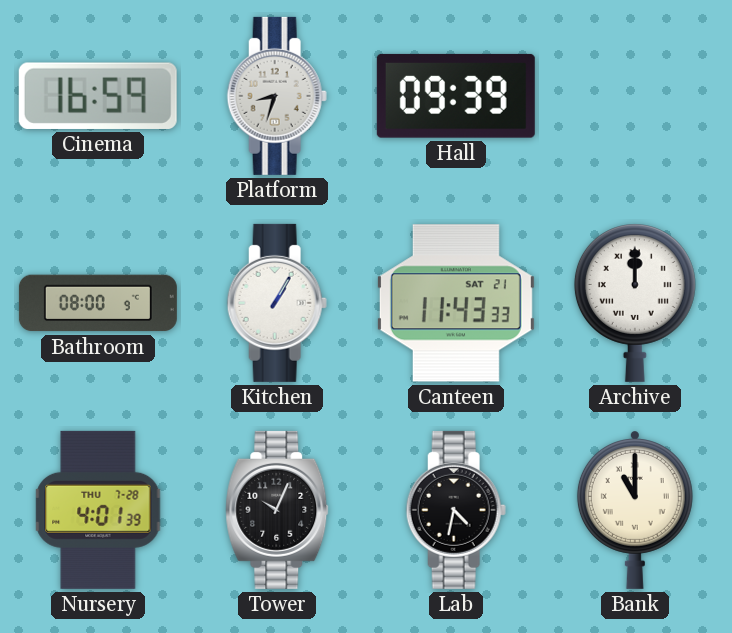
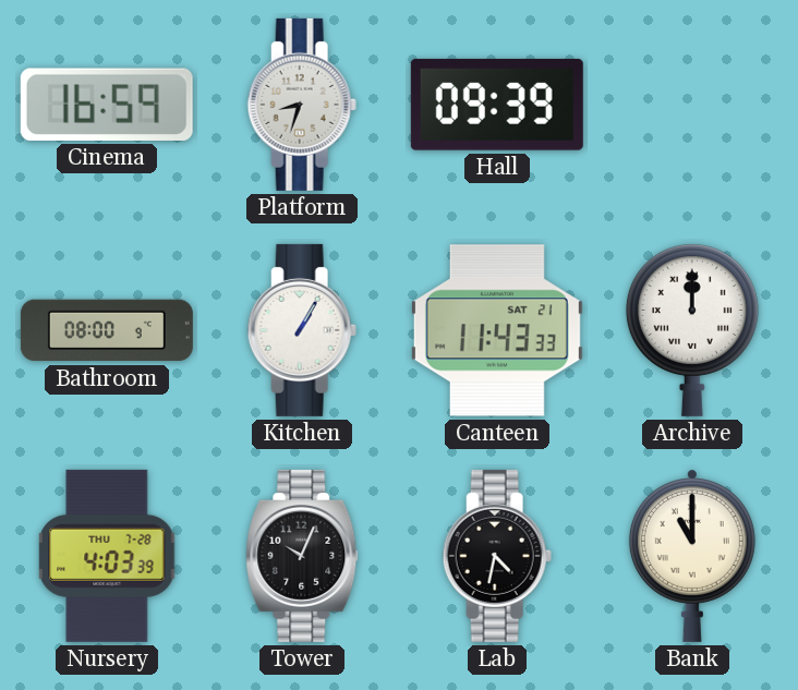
Nursery: 4:01 -> 4:03 (107, 556)
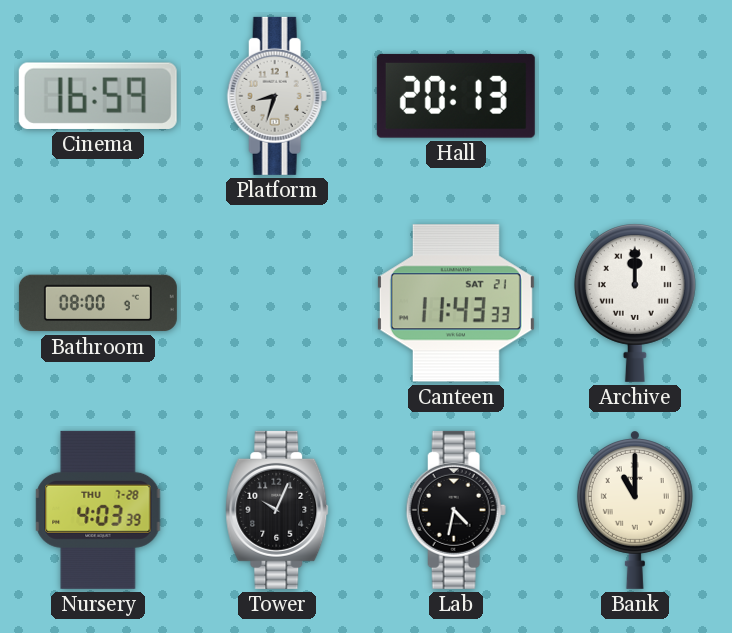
Hall: 09:39 -> 20:13 (456, 96)
Kitchen: 1:05 -> none (302, 330)
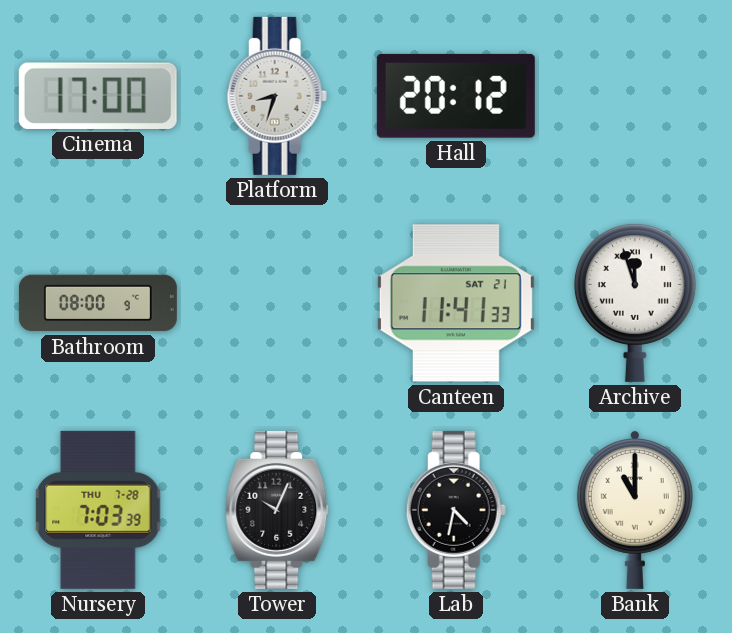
Cinema: 16:59 -> 17:00 (98, 96)
Hall: 20:13 -> 20:12 (456, 96)
Canteen: 11:43 -> 11:41 (456, 303)
Archive: 12:00 -> 11:57 (635, 303)
Nursery: 4:03 -> 7:03 (98, 510)
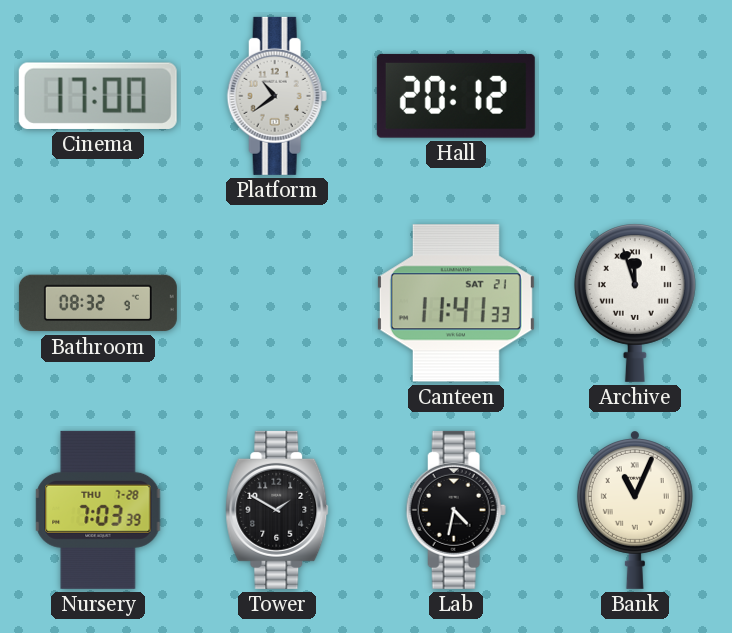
Platform: 8:33 -> 10:39 (277, 96)
Bathroom: 08:00 -> 08:32 (98, 303)
Tower: 10:04 -> 1:50 (277, 510)
Bank: 11:00 -> 11:04 (635, 510)
